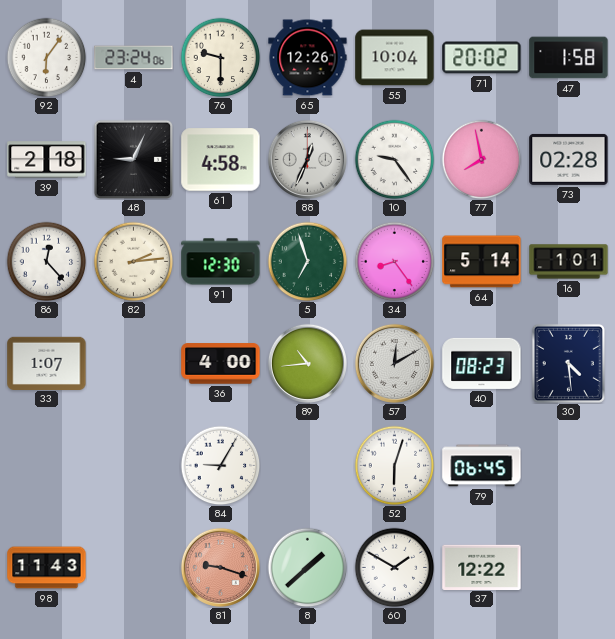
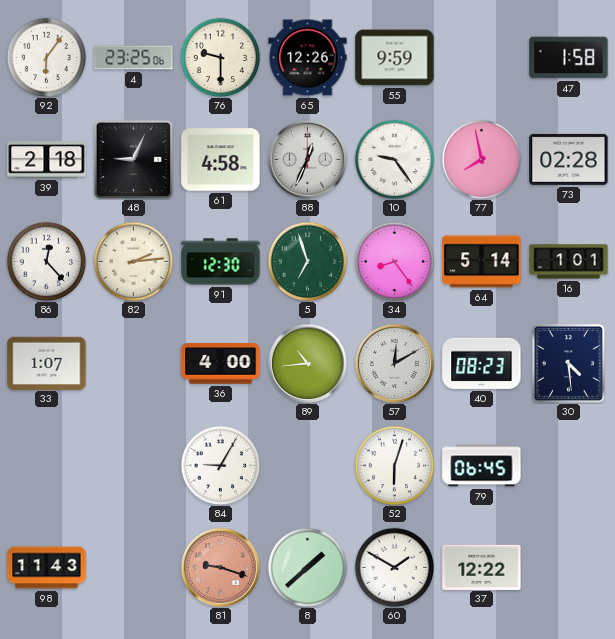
4: 23:24 -> 23:25 (134, 58)
55: 10:04 -> 9:59 (395, 58)
71: 20:02 -> none (482, 58)
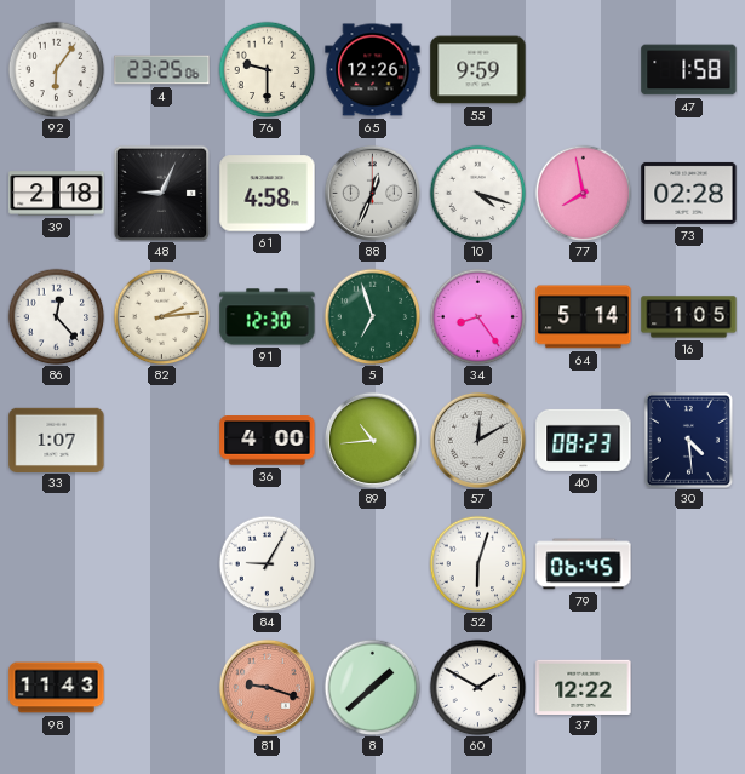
10: 9:24 -> 4:18 (477, 193)
16: 1:01 -> 1:05 (689, 317)
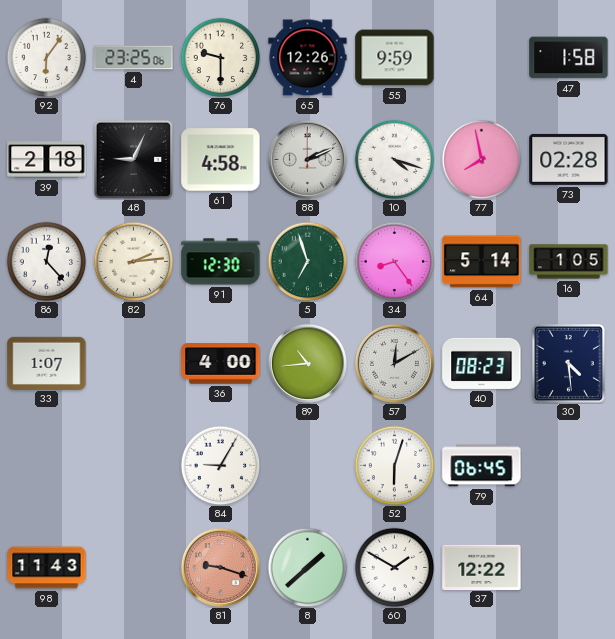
88: 12:34 -> 2:11 (307, 159)
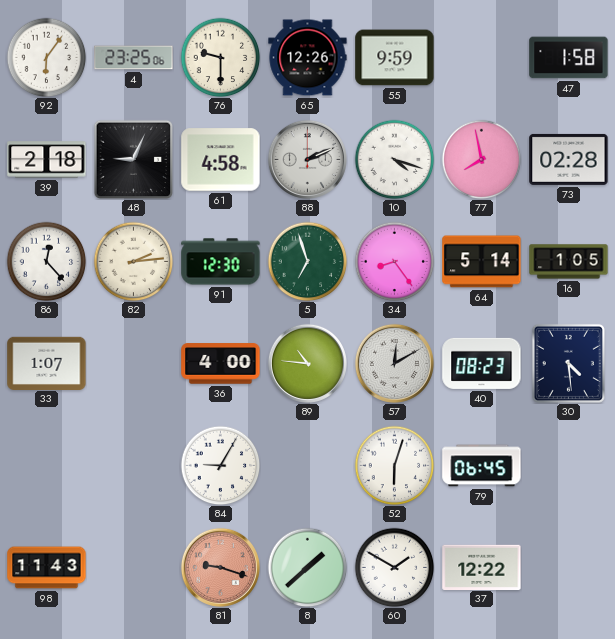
89: 10:44 -> 10:46 (307, 363)
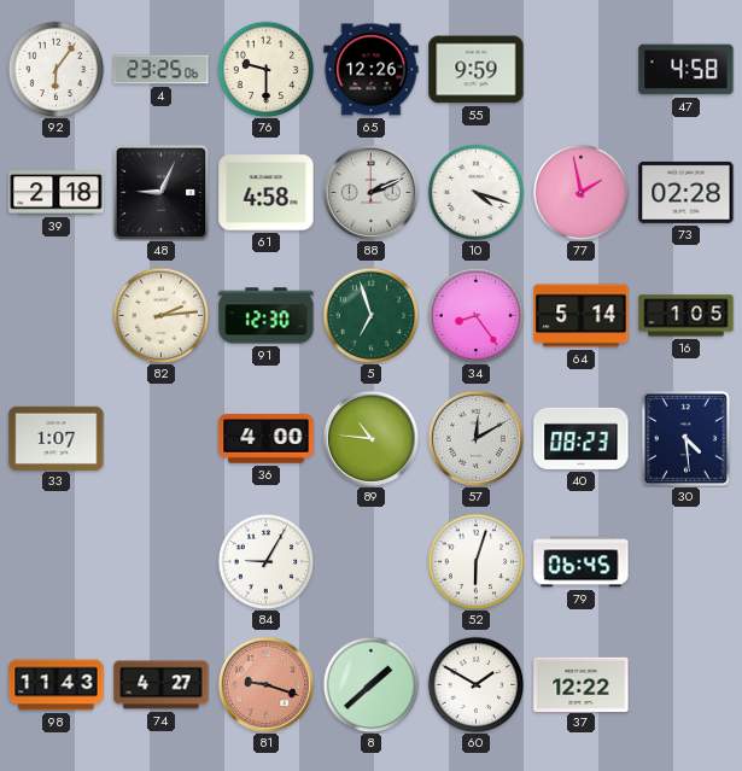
47: 1:58 -> 4:58 (687, 70)
77: 7:58 -> 1:58 (580, 192)
86: 12:23 -> none (46, 261)
74: none -> 4:27 (162, 685)
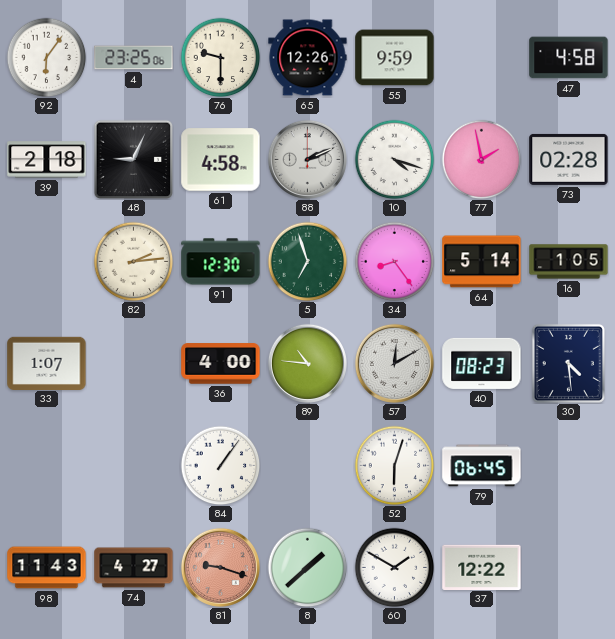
84: 9:05 -> 1:06 (220, 465)
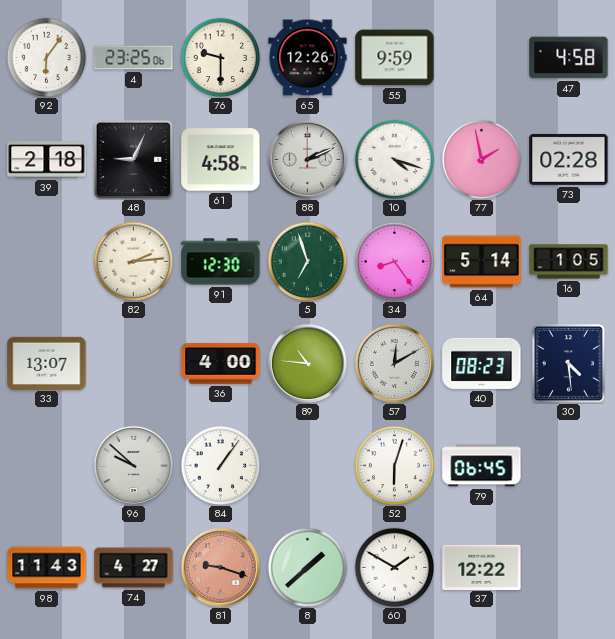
33: 1:07 -> 13:07 (47, 363)
96: none -> 9:52 (133, 465)
